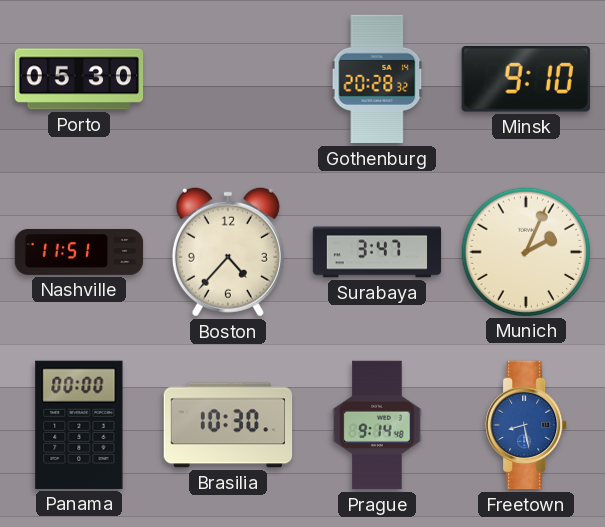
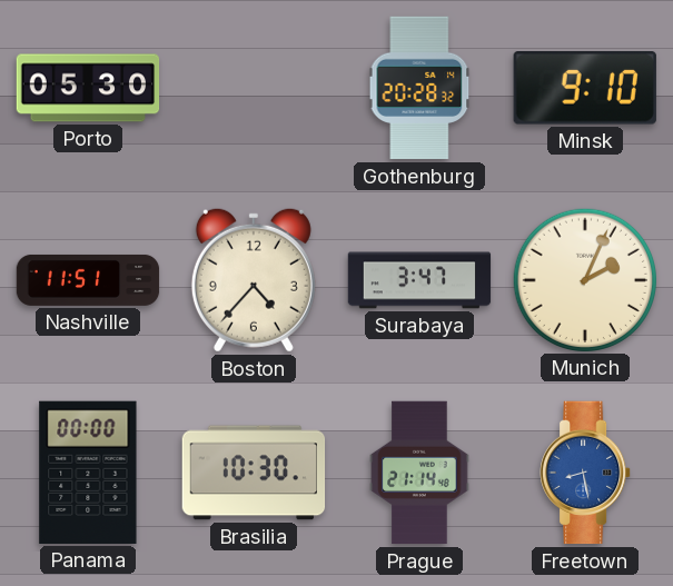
Prague: 9:14 -> 21:14 (419, 473)
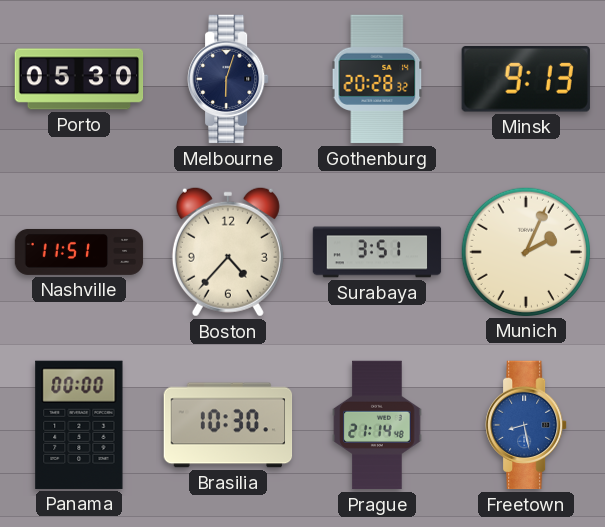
Melbourne: none -> 6:03 (228, 79)
Minsk: 9:10 -> 9:13 (526, 80)
Surabaya: 3:47 -> 3:51 (377, 252)
